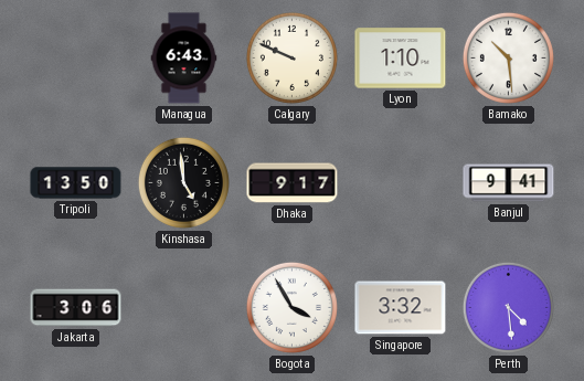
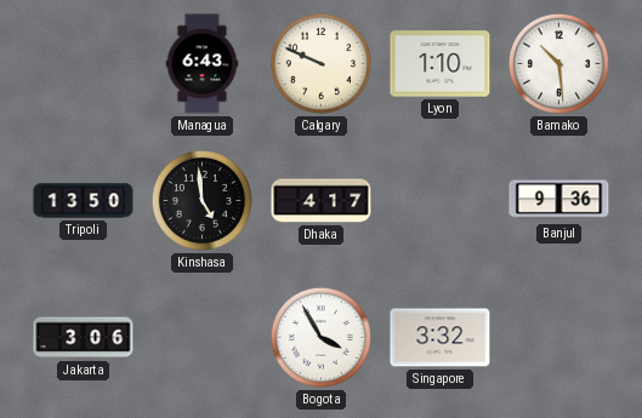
Dhaka: 9:17 -> 4:17 (322, 201)
Banjul: 9:41 -> 9:36 (559, 201)
Perth: 4:29 -> none (508, 307)
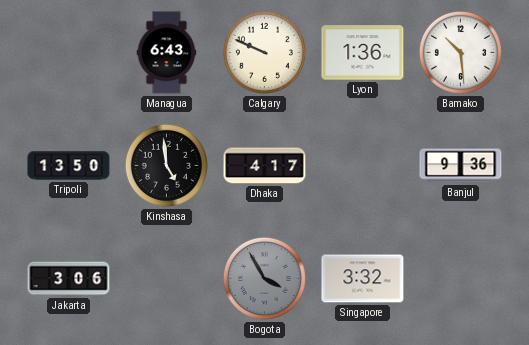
Lyon: 1:10 -> 1:36 (363, 53)
Bogota dial: white -> grey (264, 278)
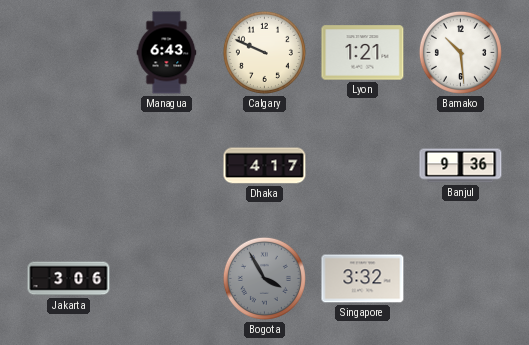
Lyon: 1:36 -> 1:21 (363, 53)
Tripoli: 13:50 -> none (69, 166)
Kinshasa: 4:59 -> none (166, 165)
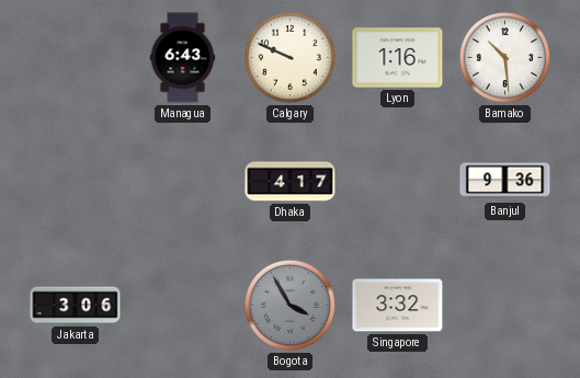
Lyon: 1:21 -> 1:16 (398, 58)
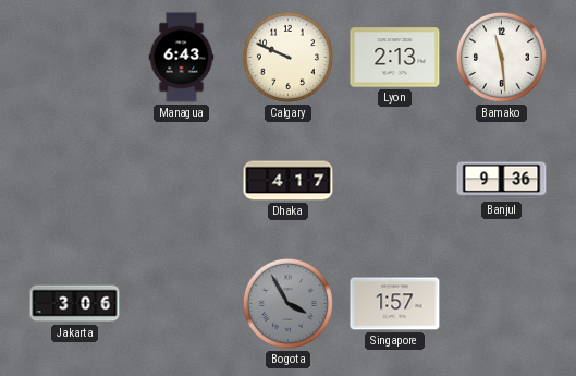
Lyon: 1:16 -> 2:13 (395, 58)
Bamako: 10:29 -> 11:29 (501, 57)
Singapore: 3:32 -> 1:57 (395, 304)
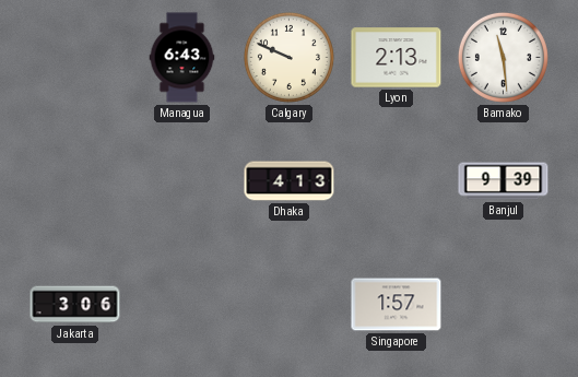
Dhaka: 4:17 -> 4:13 (290, 181)
Banjul: 9:36 -> 9:39 (504, 181)
Bogota: 3:55 -> none (287, 303)
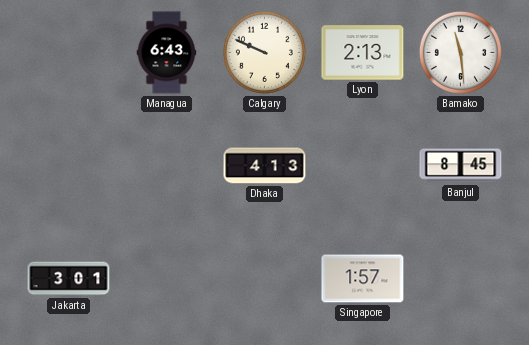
Banjul: 9:39 -> 8:45 (461, 166)
Jakarta: 3:06 -> 3:01 (69, 279)
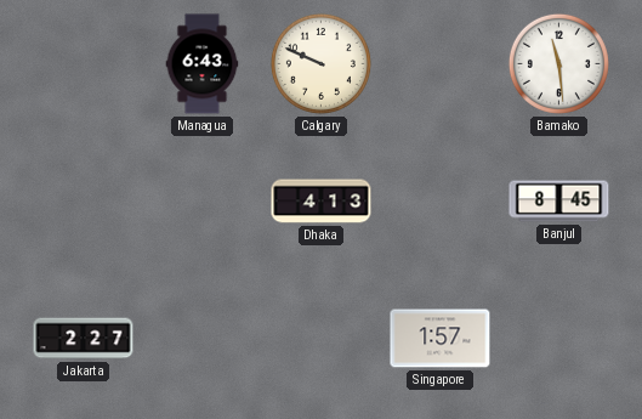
Lyon: 2:13 -> none (363, 53)
Jakarta: 3:01 -> 2:27 (84, 339)
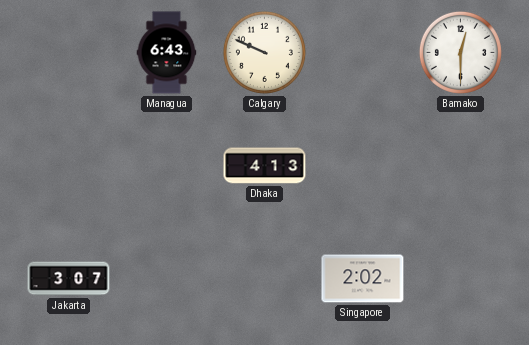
Bamako: 11:29 -> 12:30 (460, 52)
Banjul: 8:45 -> none (559, 202)
Jakarta: 2:27 -> 3:07 (69, 279)
Singapore: 1:57 -> 2:02 (363, 279)
